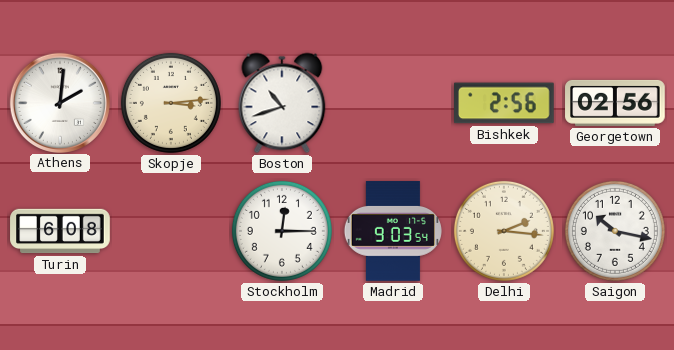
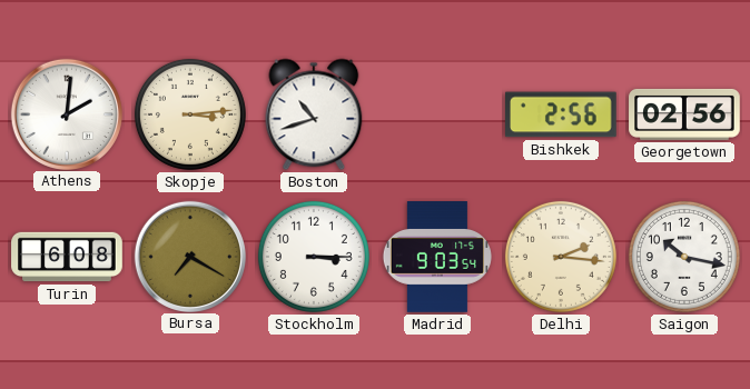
Bursa: none -> 7:20 (189, 256)
Stockholm: 12:15 -> 3:15 (314, 257)
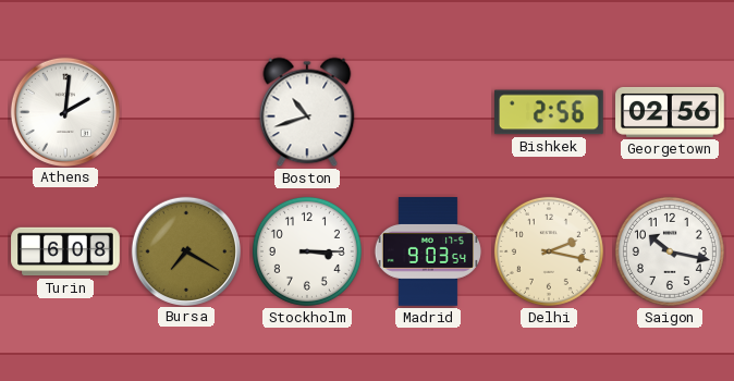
Skopje: 3:14 -> none (190, 114)
Delhi: 2:16 -> 2:17 (549, 251)
